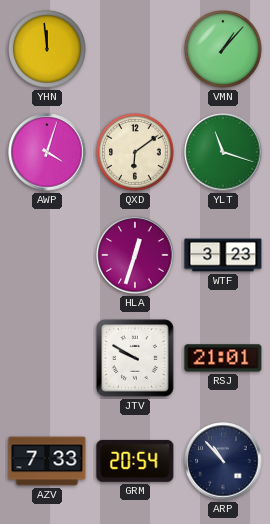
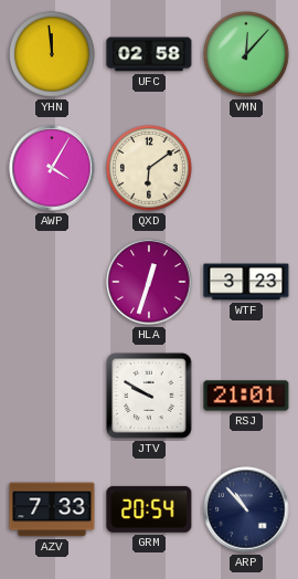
UFC: none -> 02:58 (149, 54)
VMN: 1:07 -> 12:07 (246, 54)
AWP: 4:03 -> 4:05 (52, 168)
YLT: 11:18 -> none (223, 152)
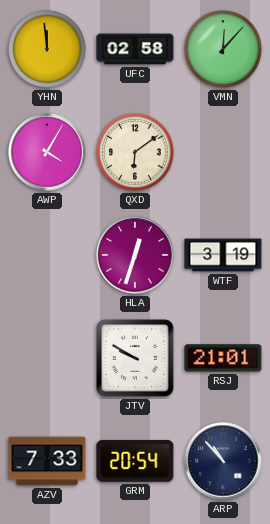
WTF: 3:23 -> 3:19 (223, 255)
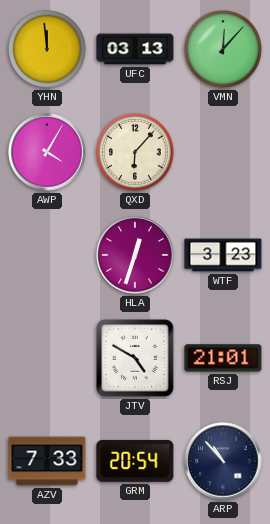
UFC: 02:58 -> 03:13 (135, 49)
QXD: 6:09 -> 6:07 (135, 152)
WTF: 3:19 -> 3:23 (223, 255)
JTV: 9:50 -> 4:50 (135, 358)
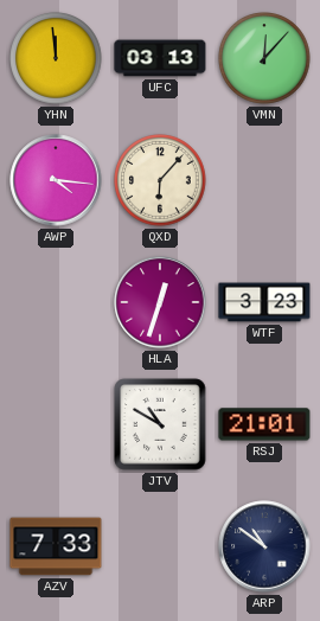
AWP: 4:05 -> 4:16 (56, 180)
JTV: 4:50 -> 10:50 (160, 424)
GRM: 20:54 -> none (135, 461)
ARP: 10:53 -> 10:51 (264, 546)
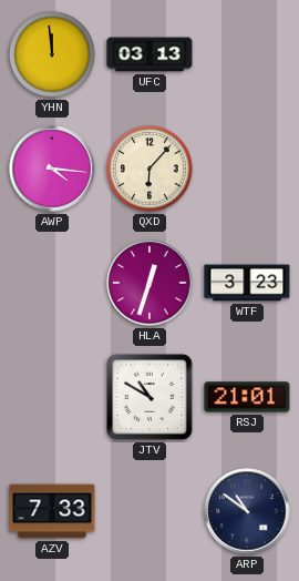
VMN: 12:07 -> none (264, 58)
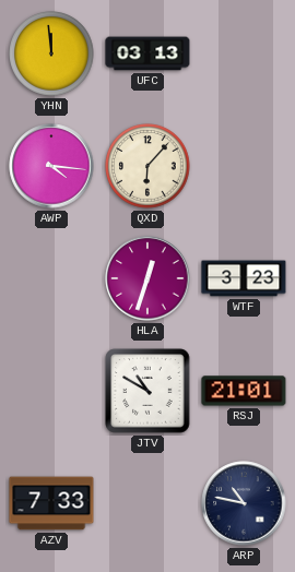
ARP: 10:51 -> 10:47 (244, 503)
